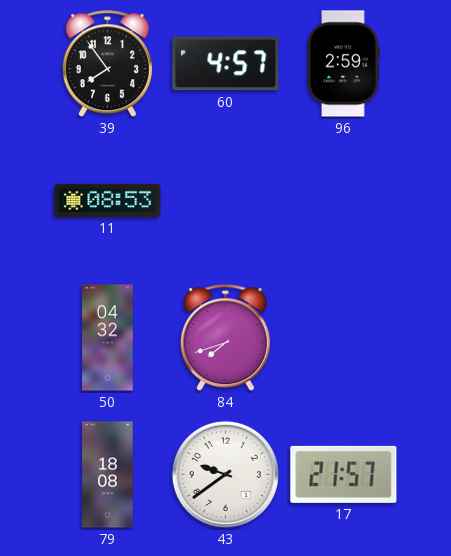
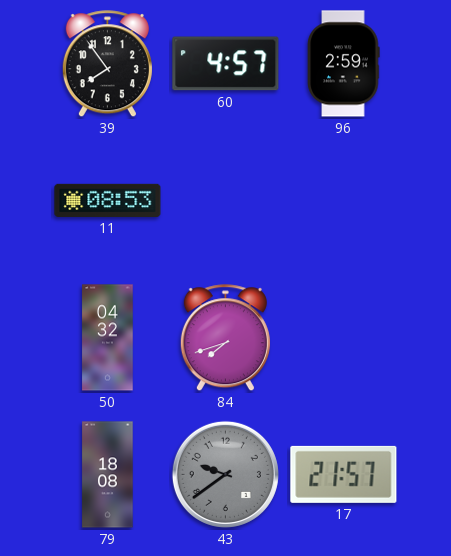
43 dial: white -> grey (225, 474)
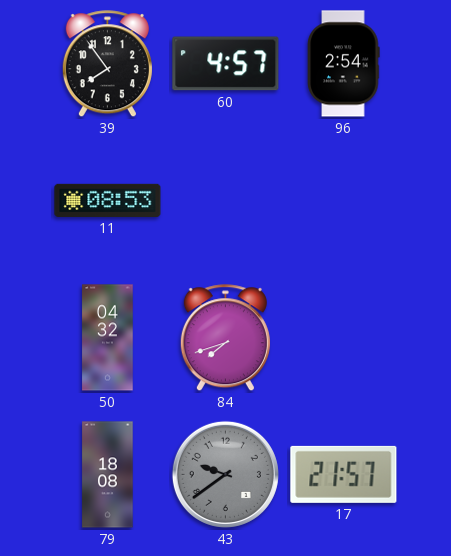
96: 2:59 -> 2:54 (344, 64)
